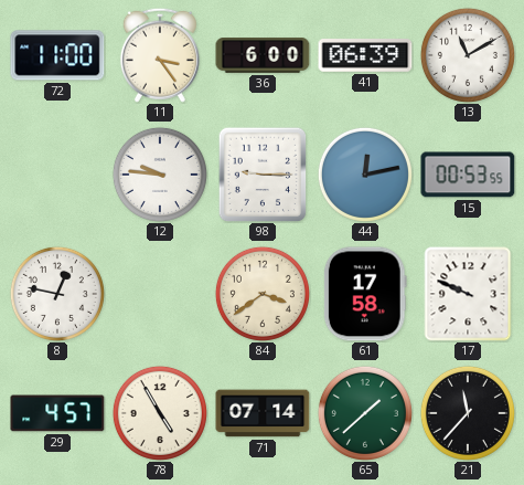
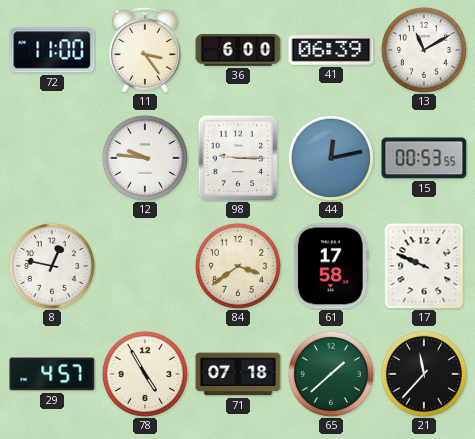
71: 07:14 -> 07:18 (238, 374)
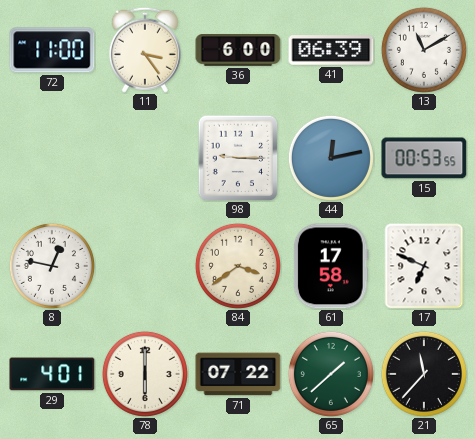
12: 9:46 -> none (145, 158)
17: 9:49 -> 6:49 (424, 266)
29: 4:57 -> 4:01 (52, 374)
78: 4:55 -> 6:00 (145, 374)
71: 07:18 -> 07:22 (238, 374)
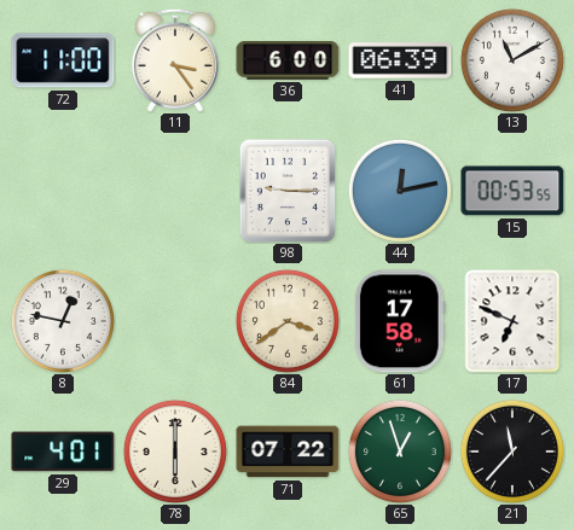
65: 1:38 -> 12:57 (400, 452)
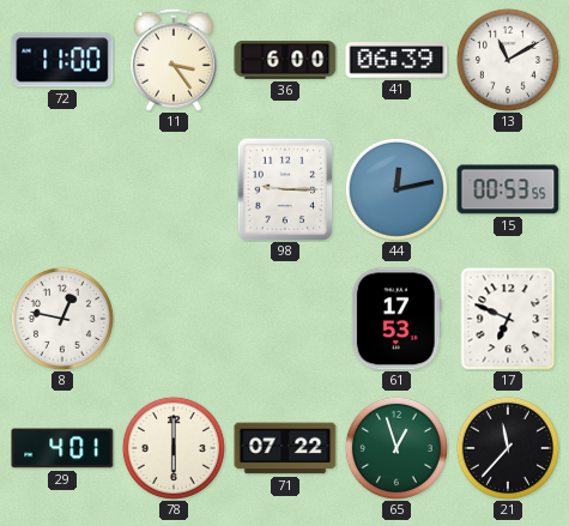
84: 3:39 -> none (288, 321)
61: 17:58 -> 17:53 (397, 319)
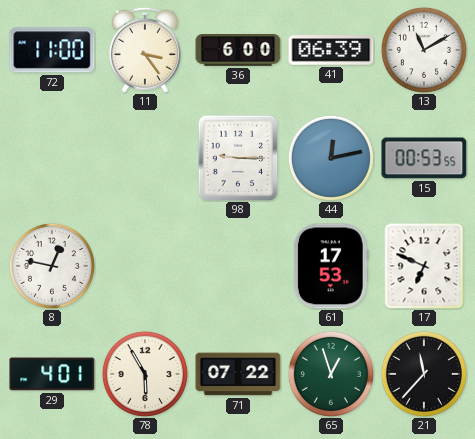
78: 6:00 -> 5:55 (145, 374)
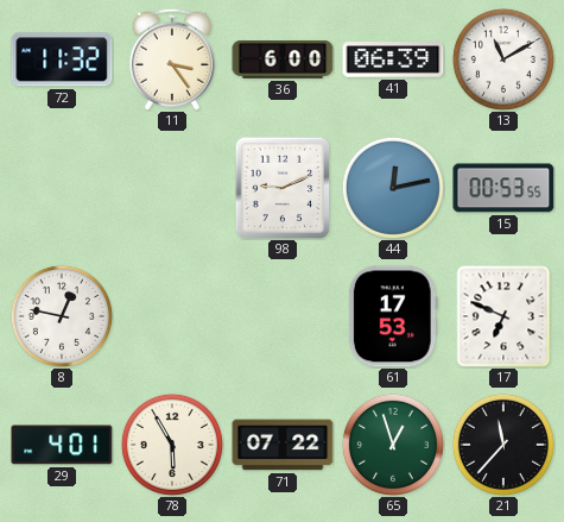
72: 11:00 -> 11:32 (62, 59)
98: 9:15 -> 9:11 (283, 188)
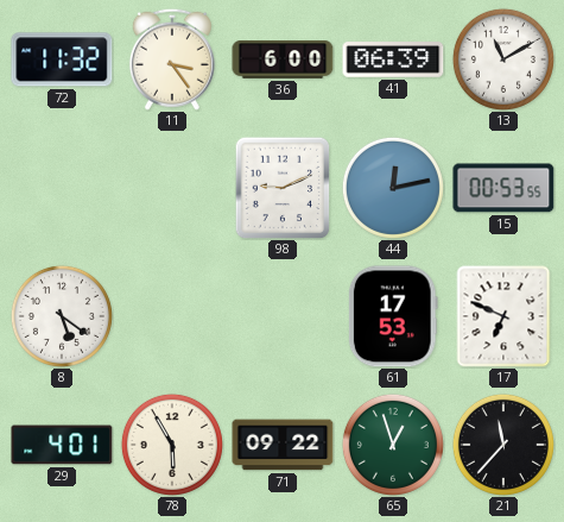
8: 12:47 -> 5:21 (62, 316)
71: 07:22 -> 09:22 (283, 445)
